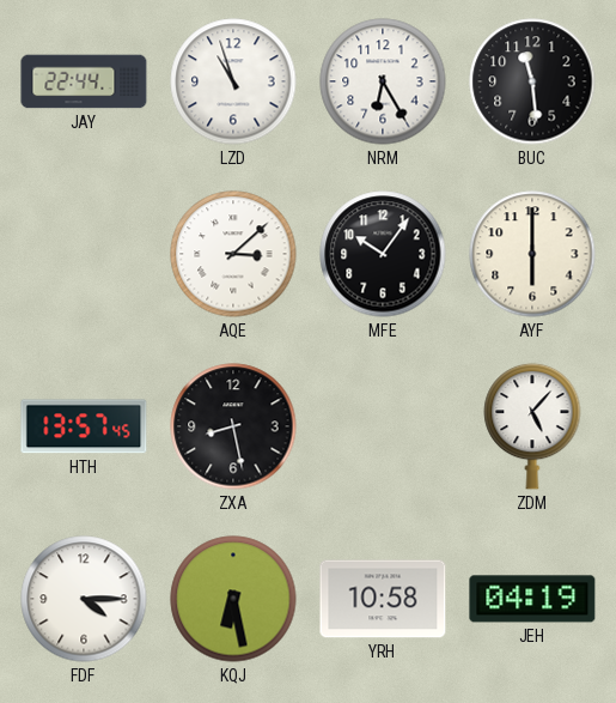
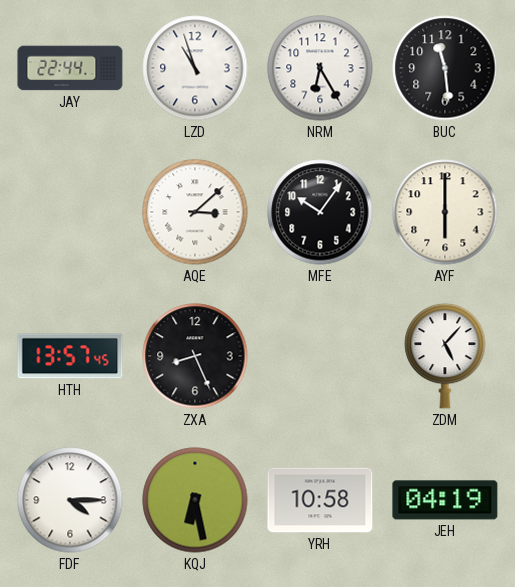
ZXA: 8:28 -> 8:26 (195, 356)
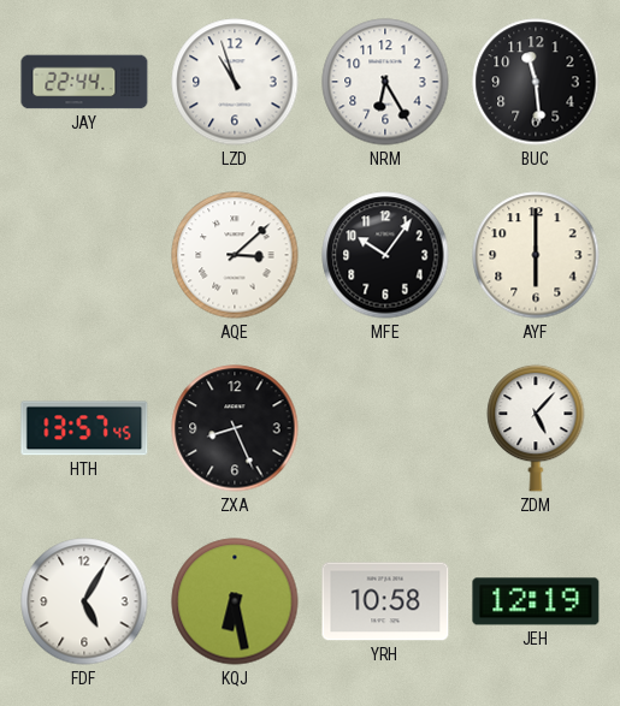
FDF: 4:15 -> 5:05 (84, 601)
JEH: 04:19 -> 12:19 (536, 601)
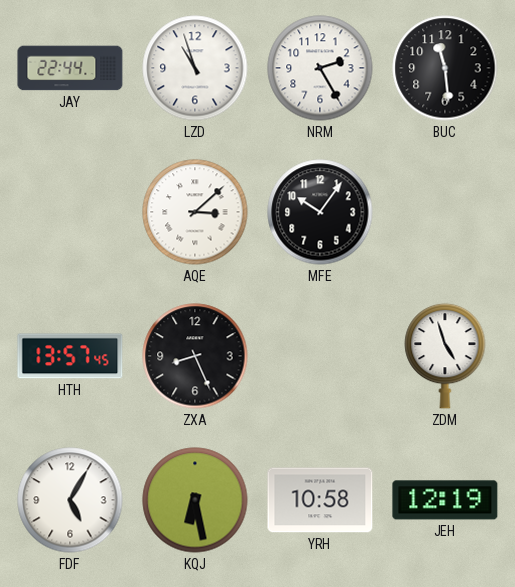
NRM: 6:25 -> 2:25 (320, 68)
AYF: 6:00 -> none (536, 255)
ZDM: 5:07 -> 4:57 (445, 356)
